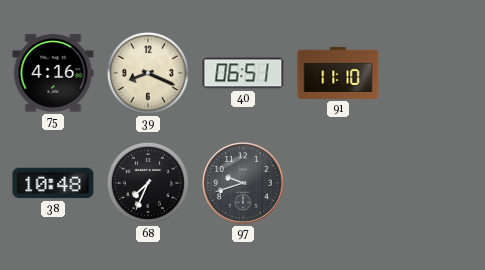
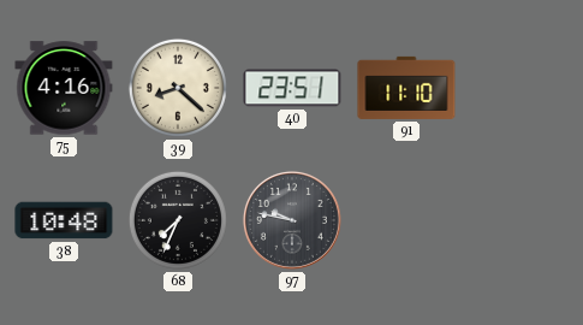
39: 8:19 -> 8:22 (178, 88)
40: 06:51 -> 23:51 (292, 88)
97: 9:42 -> 9:47 (292, 220)
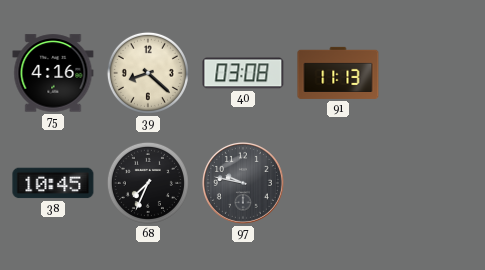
40: 23:51 -> 03:08 (243, 73)
91: 11:10 -> 11:13 (338, 73)
38: 10:48 -> 10:45 (53, 183)
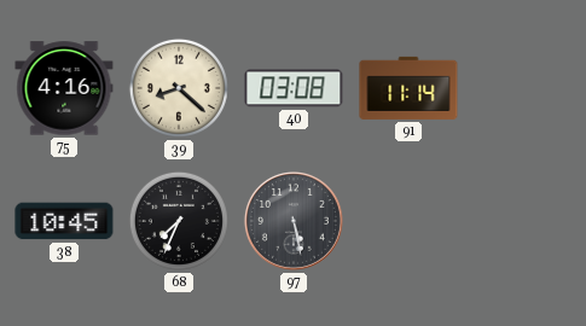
91: 11:13 -> 11:14 (408, 88)
97: 9:47 -> 5:28 (294, 221)
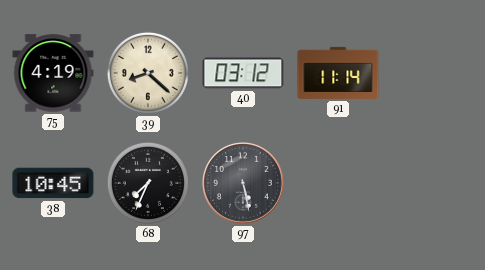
75: 4:16 -> 4:19 (53, 73)
40: 03:08 -> 03:12 (243, 73)
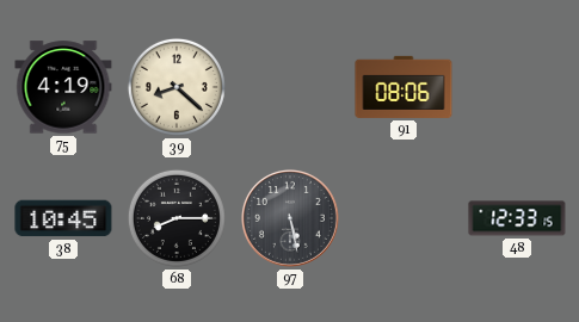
40: 03:12 -> none (243, 73)
91: 11:14 -> 08:06 (404, 87)
68: 7:34 -> 8:15 (177, 218)
48: none -> 12:33 (517, 218)
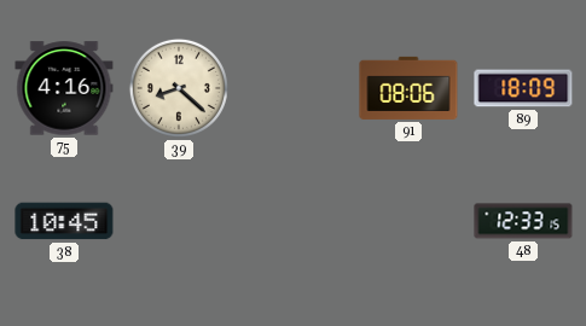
75: 4:19 -> 4:16 (64, 88)
89: none -> 18:09 (523, 88)
68: 8:15 -> none (177, 218)
97: 5:28 -> none (290, 218)
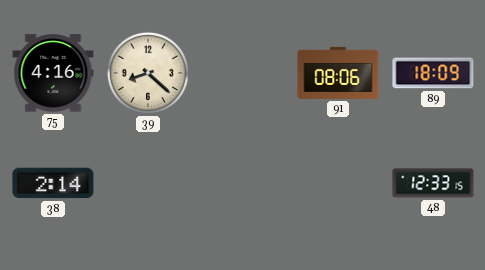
38: 10:45 -> 2:14 (53, 183)
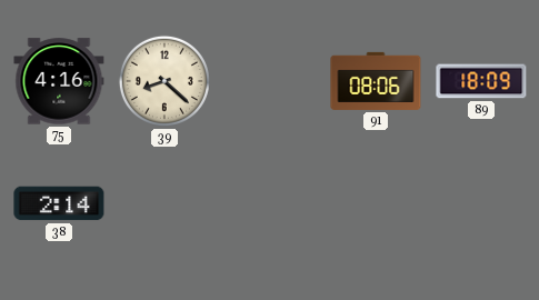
48: 12:33 -> none (433, 183)
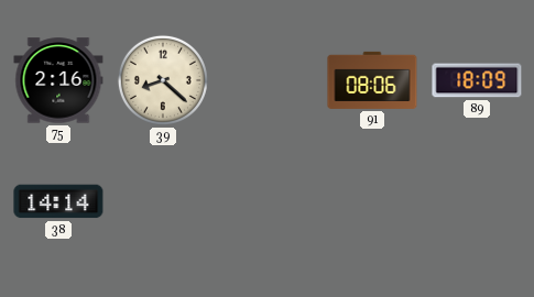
75: 4:16 -> 2:16 (58, 80)
38: 2:14 -> 14:14 (58, 201)
